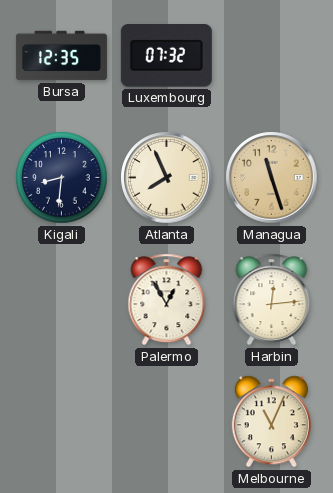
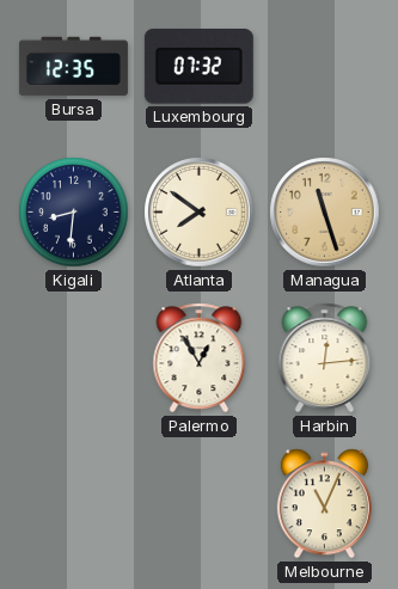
Atlanta: 7:56 -> 7:51 (200, 213)
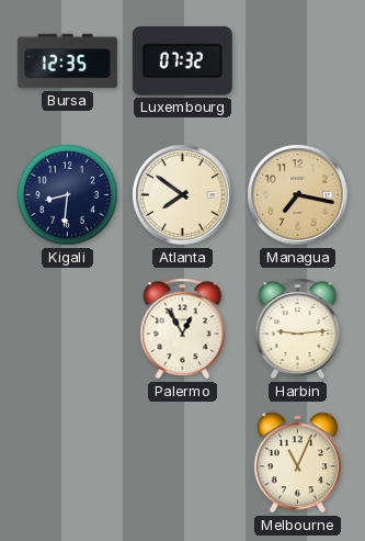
Managua: 11:27 -> 7:17 (298, 195)
Harbin: 12:14 -> 9:14 (298, 329)
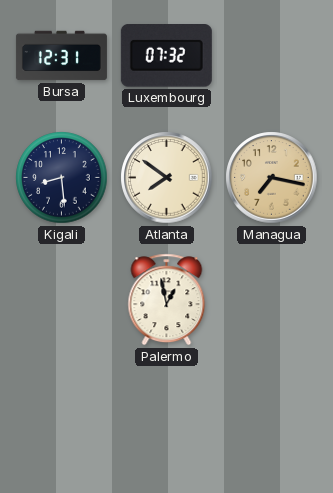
Bursa: 12:35 -> 12:31 (61, 56)
Kigali: 8:31 -> 8:29 (62, 178)
Palermo: 12:55 -> 12:58 (167, 300)
Harbin: 9:14 -> none (298, 329)
Melbourne: 11:04 -> none (297, 463)
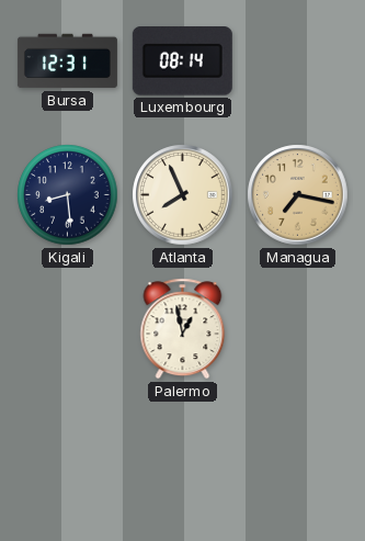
Luxembourg: 07:32 -> 08:14 (182, 61)
Atlanta: 7:51 -> 7:56 (183, 195)
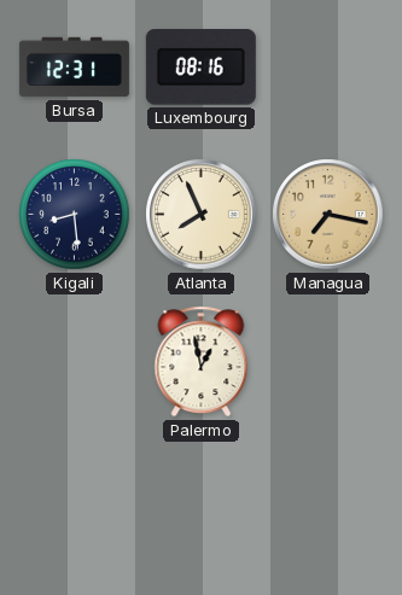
Luxembourg: 08:14 -> 08:16 (200, 68)
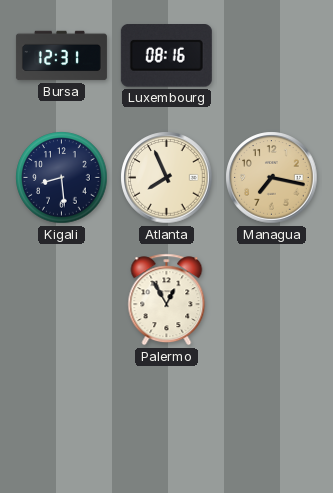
Palermo: 12:58 -> 12:55 (167, 300)
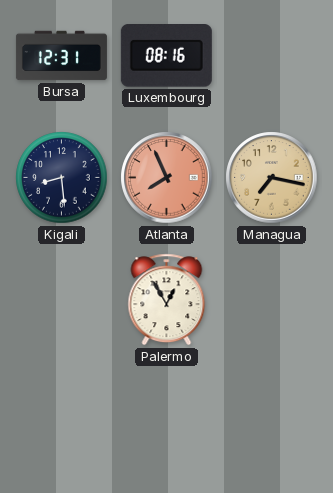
Atlanta dial: cream -> salmon (167, 178)
